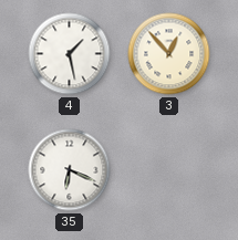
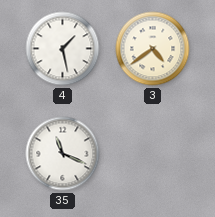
3: 12:53 -> 4:39 (153, 49)
35: 6:19 -> 11:19 (63, 154)
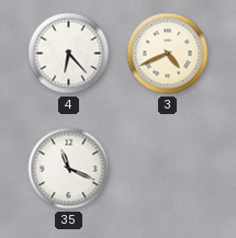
4: 1:28 -> 6:23 (69, 54)
3: 4:39 -> 4:41 (168, 54)
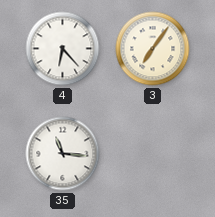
3: 4:41 -> 7:06 (153, 49)
35: 11:19 -> 11:16 (63, 154)
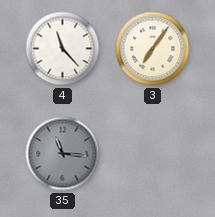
4: 6:23 -> 11:23 (63, 49)
35 dial: white -> grey (63, 154)
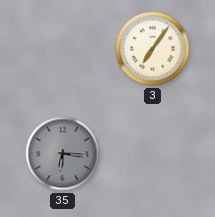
4: 11:23 -> none (63, 49)
35: 11:16 -> 6:16 (63, 154)
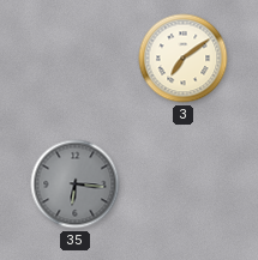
3: 7:06 -> 7:09 (184, 59)
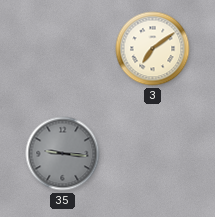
35: 6:16 -> 9:16 (63, 154)
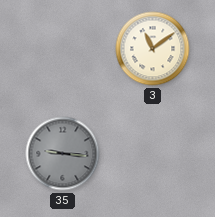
3: 7:09 -> 11:09 (153, 49)
